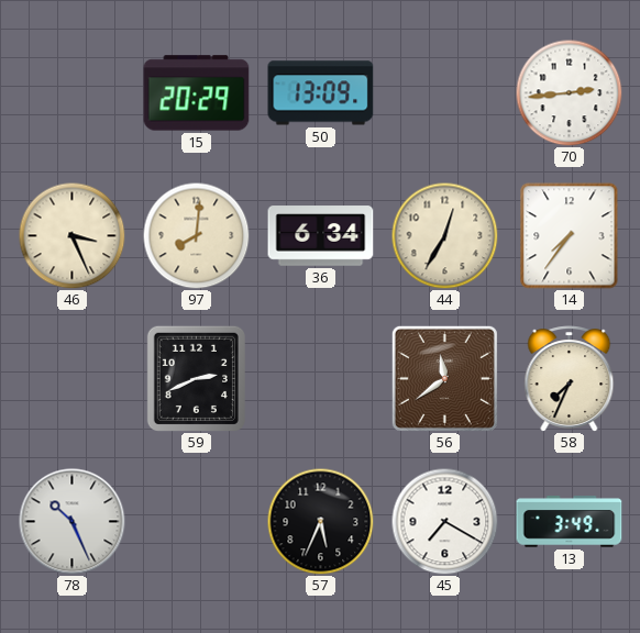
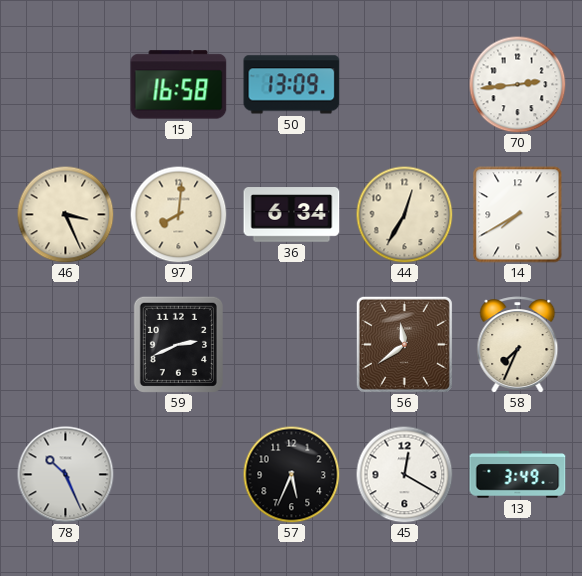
15: 20:29 -> 16:58 (179, 85)
14: 7:36 -> 7:40 (518, 215)
45: 7:20 -> 12:20 (404, 474)
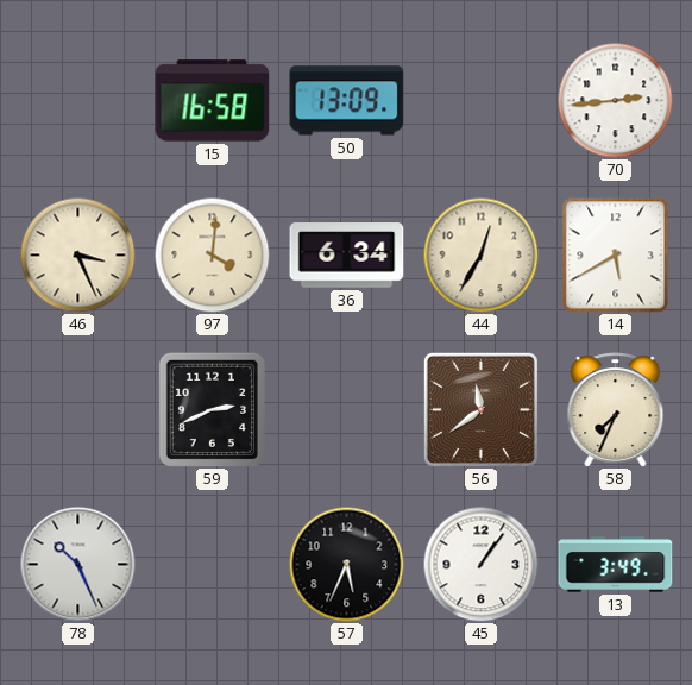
97: 8:01 -> 4:01 (212, 254)
14: 7:40 -> 5:40 (616, 256)
45: 12:20 -> 1:06 (480, 564)
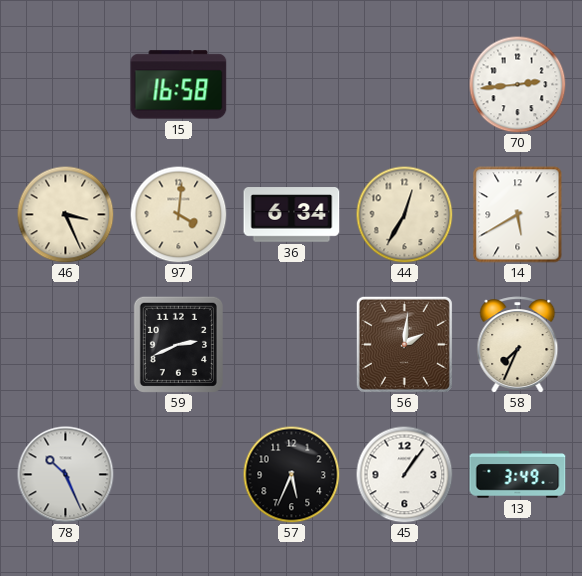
50: 13:09 -> none (347, 101)
56: 11:39 -> 2:01 (404, 344)
